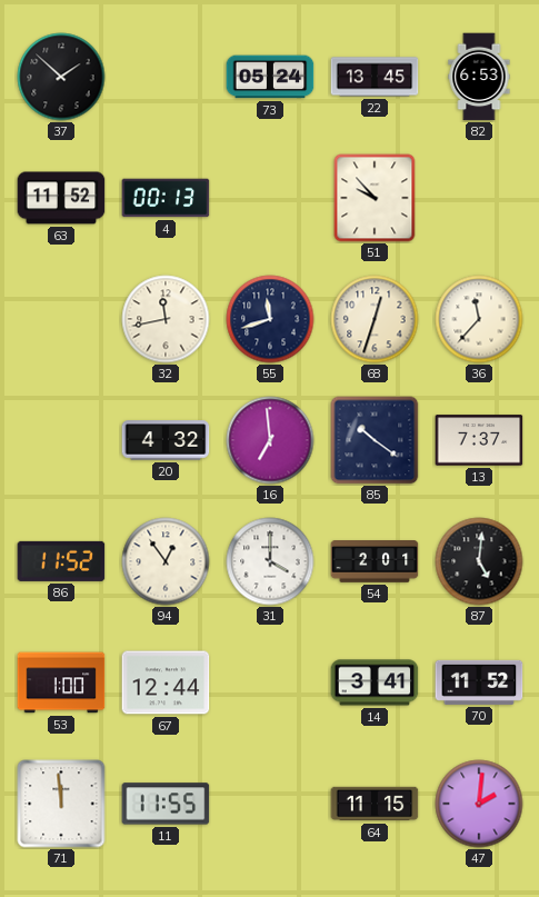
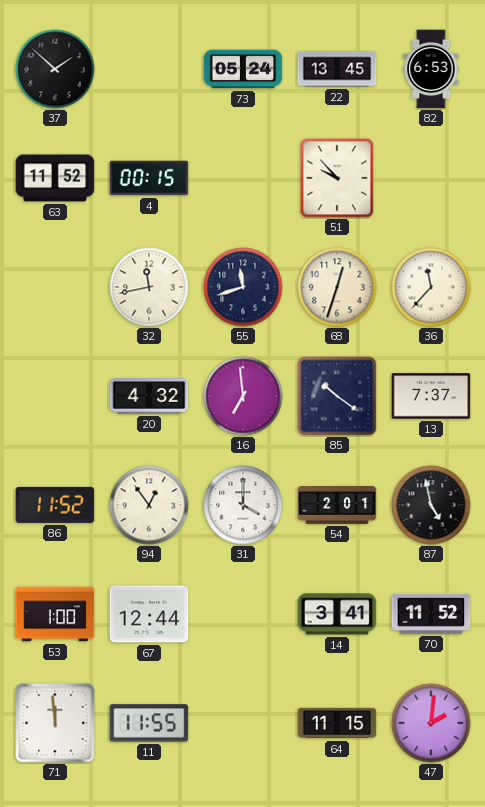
4: 00:13 -> 00:15 (149, 178)
87: 5:01 -> 4:58 (431, 505)
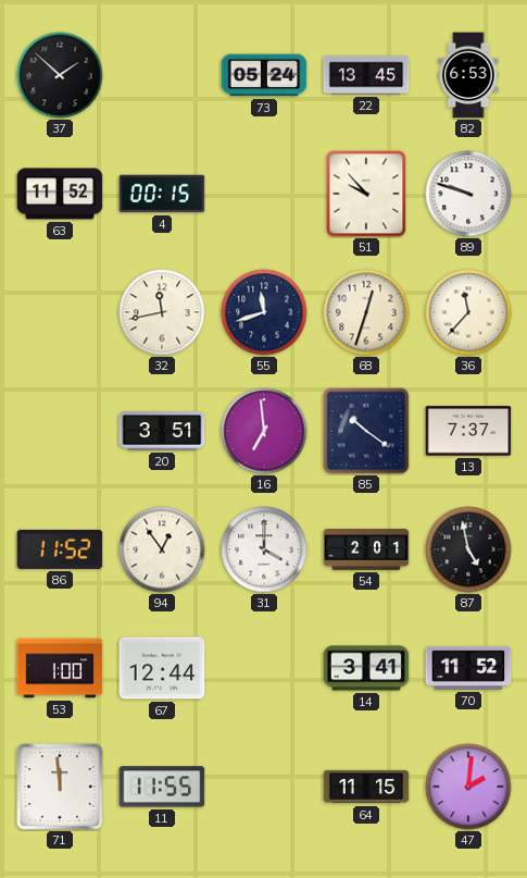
89: none -> 9:48 (468, 194)
20: 4:32 -> 3:51 (162, 431)
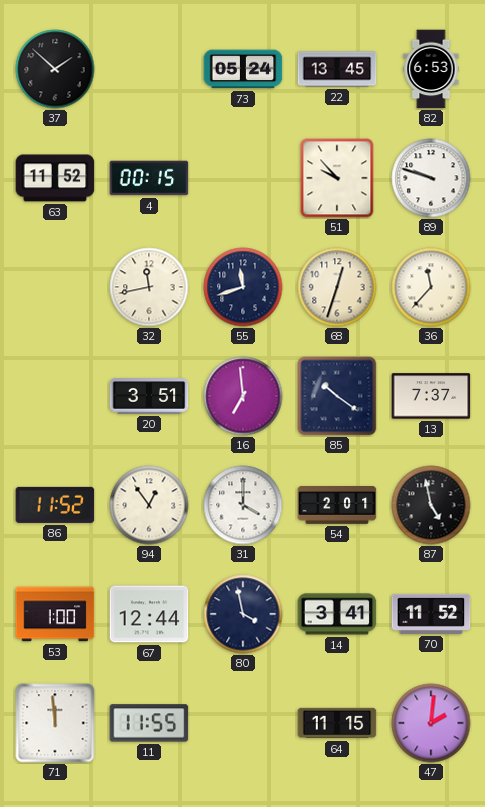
80: none -> 3:58 (243, 614)
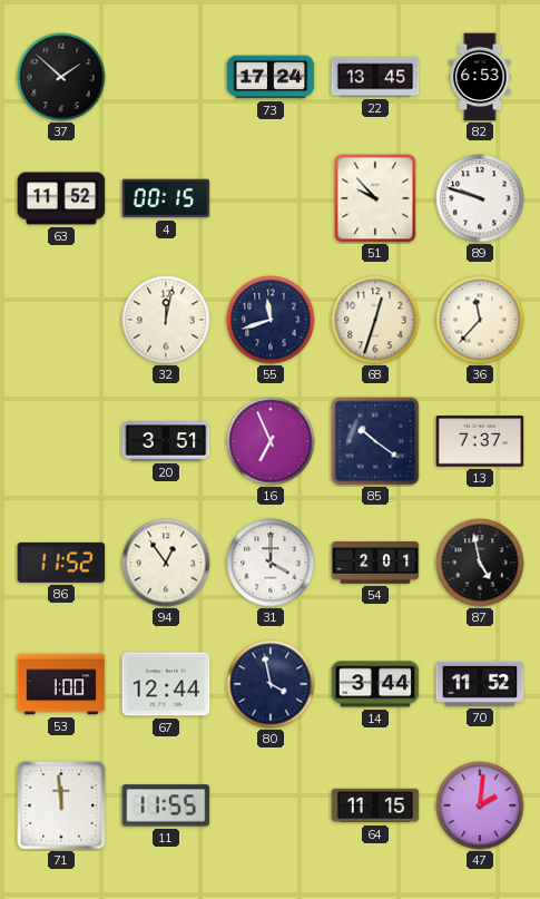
73: 05:24 -> 17:24 (271, 77)
32: 11:43 -> 12:02 (166, 320)
16: 6:59 -> 6:56 (271, 441)
14: 3:41 -> 3:44 (375, 684)
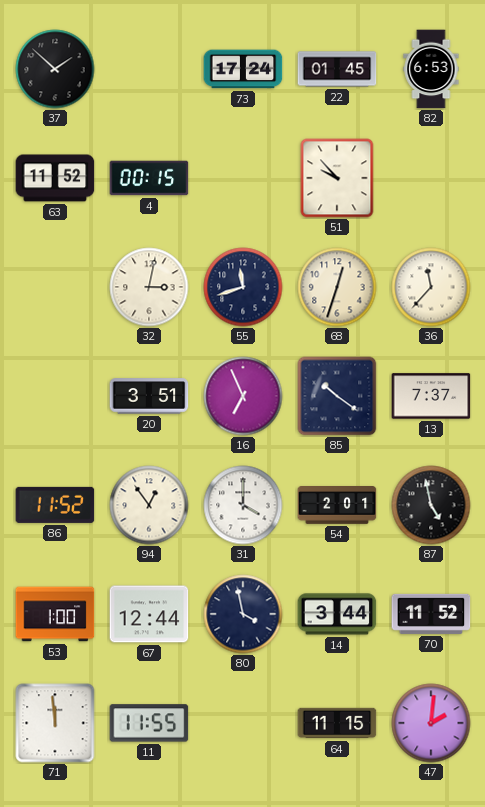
22: 13:45 -> 01:45 (337, 69)
89: 9:48 -> none (480, 198)
32: 12:02 -> 3:02 (149, 287)
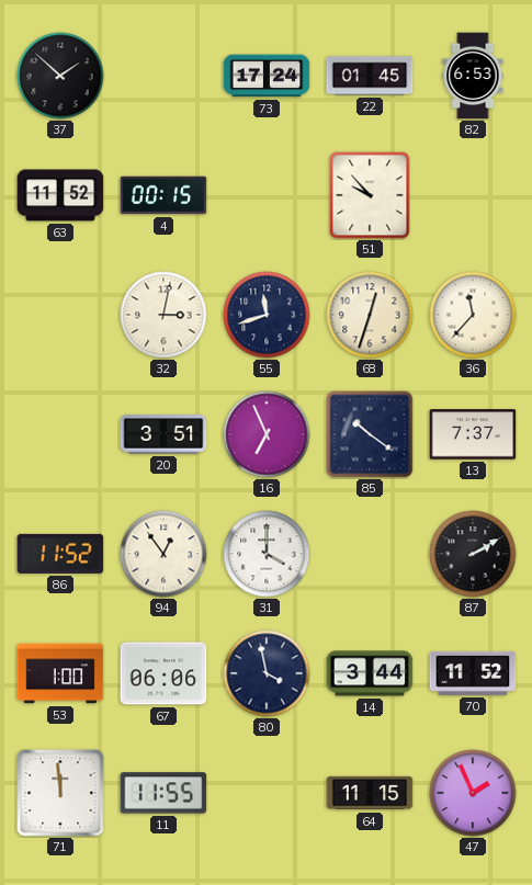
54: 2:01 -> none (337, 506)
87: 4:58 -> 2:10 (473, 554)
67: 12:44 -> 06:06 (163, 673)
47: 2:01 -> 1:56 (473, 793)
